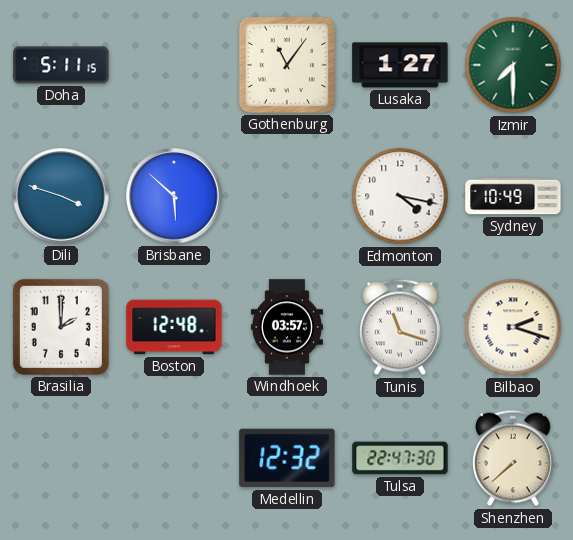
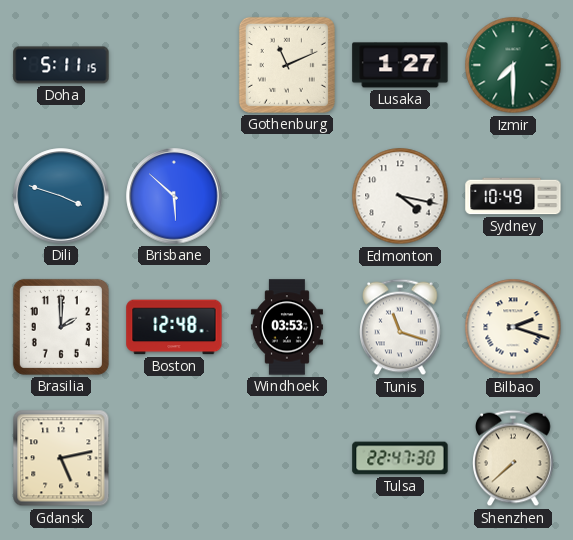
Gothenburg: 11:06 -> 11:11 (287, 65)
Windhoek: 03:57 -> 03:53 (287, 327)
Gdansk: none -> 5:13 (61, 458)
Medellin: 12:32 -> none (287, 458)
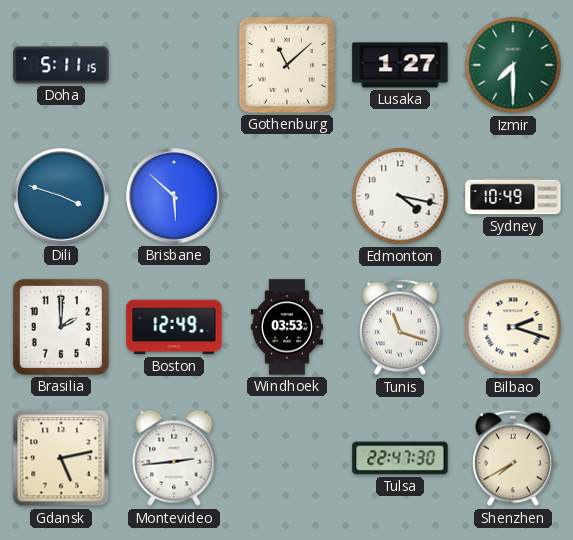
Gothenburg: 11:11 -> 11:08 (287, 65)
Boston: 12:48 -> 12:49 (174, 327)
Montevideo: none -> 2:44 (174, 458)
Shenzhen: 7:38 -> 7:40 (513, 458)
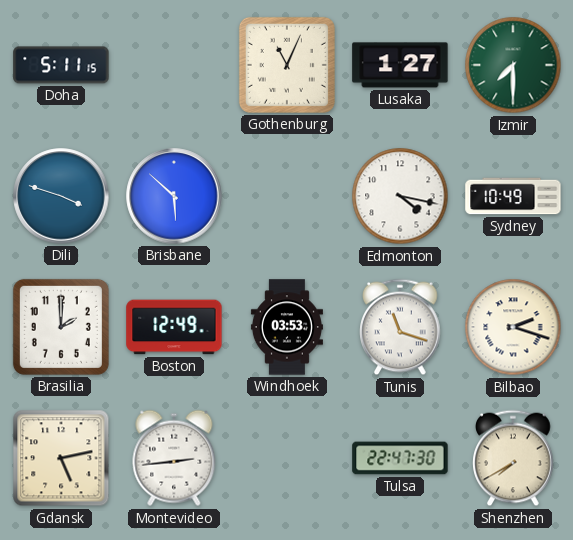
Gothenburg: 11:08 -> 11:04 (287, 65)
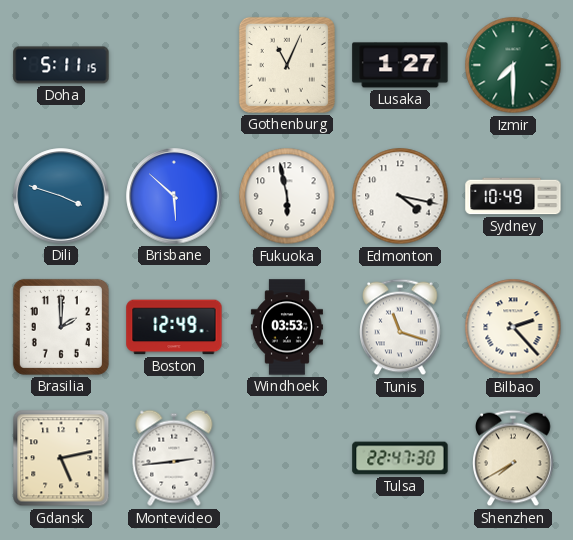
Fukuoka: none -> 5:58 (287, 196)
Bilbao: 2:18 -> 2:23 (513, 327)
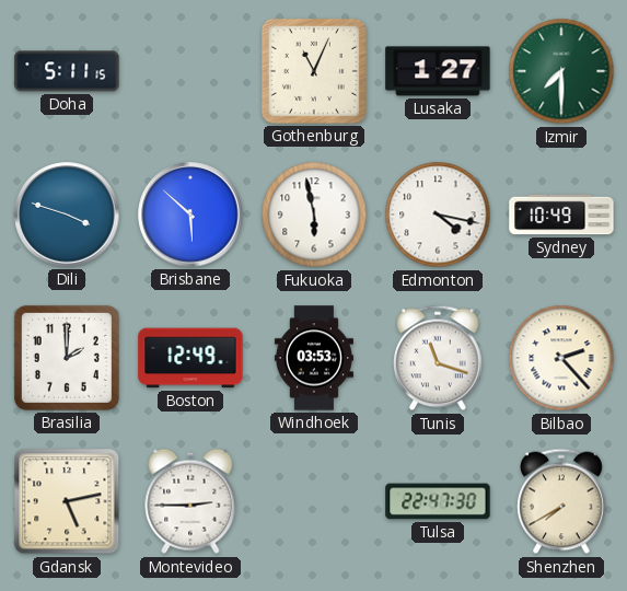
Montevideo: 2:44 -> 2:45 (190, 501)
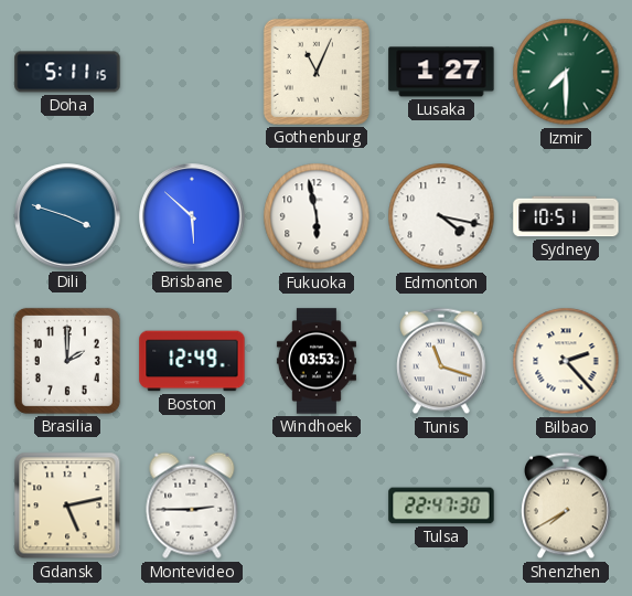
Sydney: 10:49 -> 10:51 (566, 216)
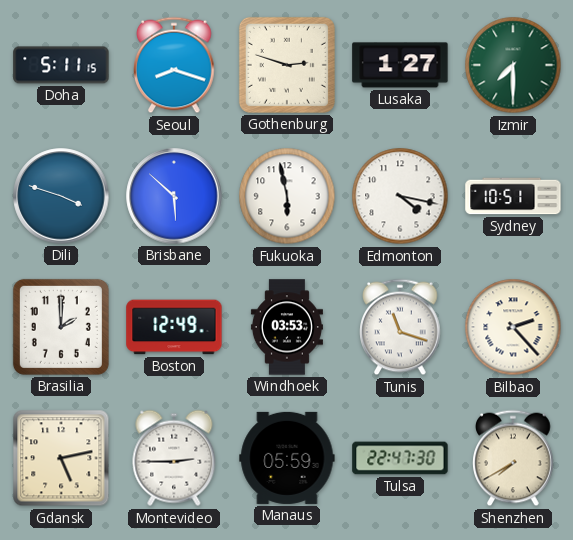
Seoul: none -> 8:18 (174, 65)
Gothenburg: 11:04 -> 2:48 (287, 65)
Manaus: none -> 05:59 (287, 458)
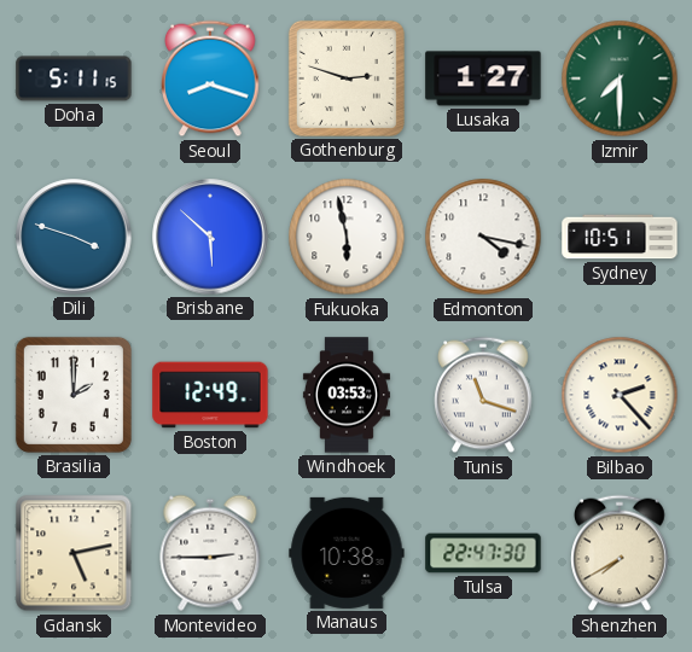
Manaus: 05:59 -> 10:38 (347, 553)
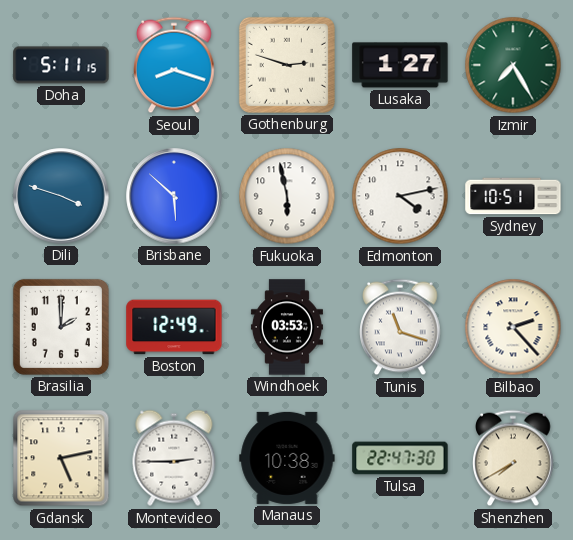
Izmir: 7:30 -> 7:25 (513, 65)
Edmonton: 4:17 -> 4:13 (400, 196)
